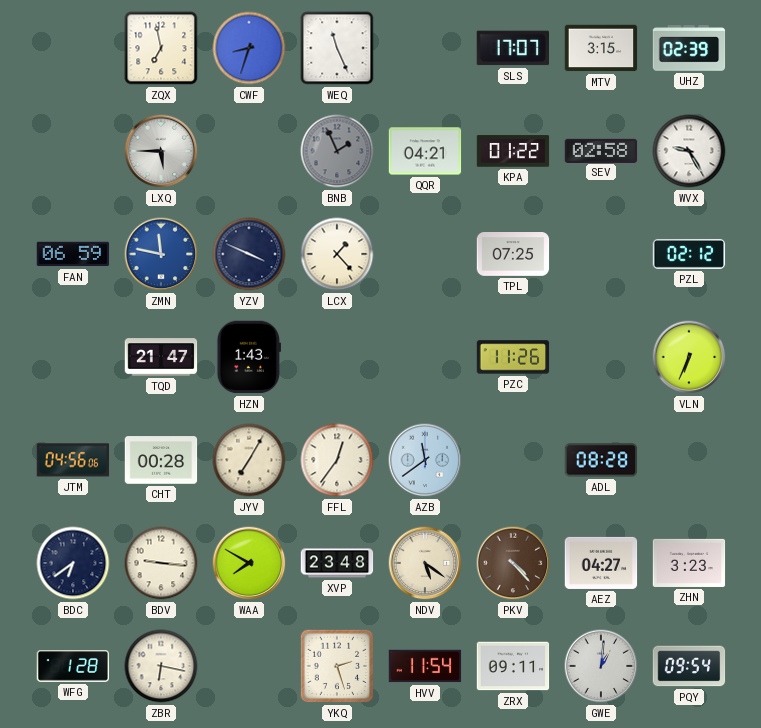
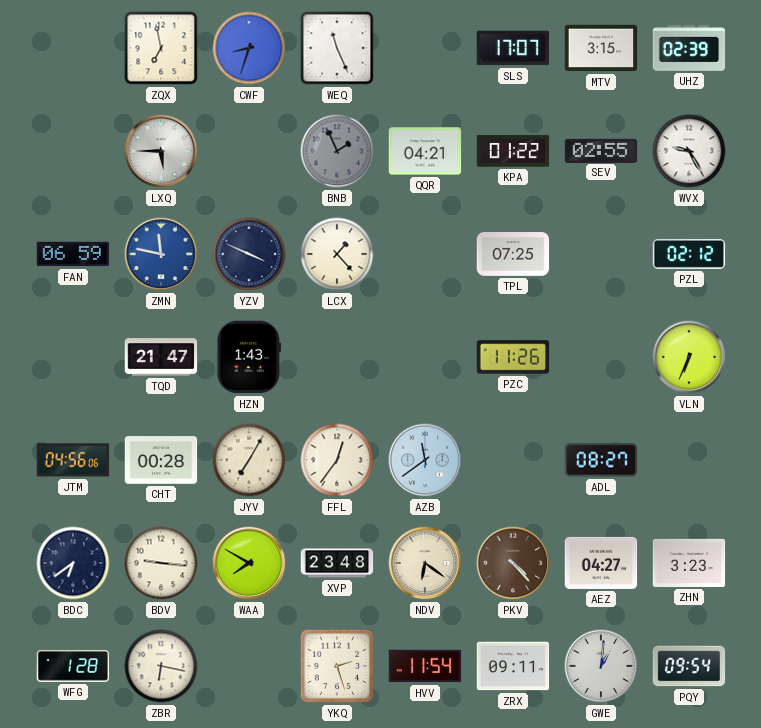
SEV: 02:58 -> 02:55 (601, 150)
ADL: 08:28 -> 08:27 (601, 460)
NDV: 5:21 -> 6:21 (425, 563)
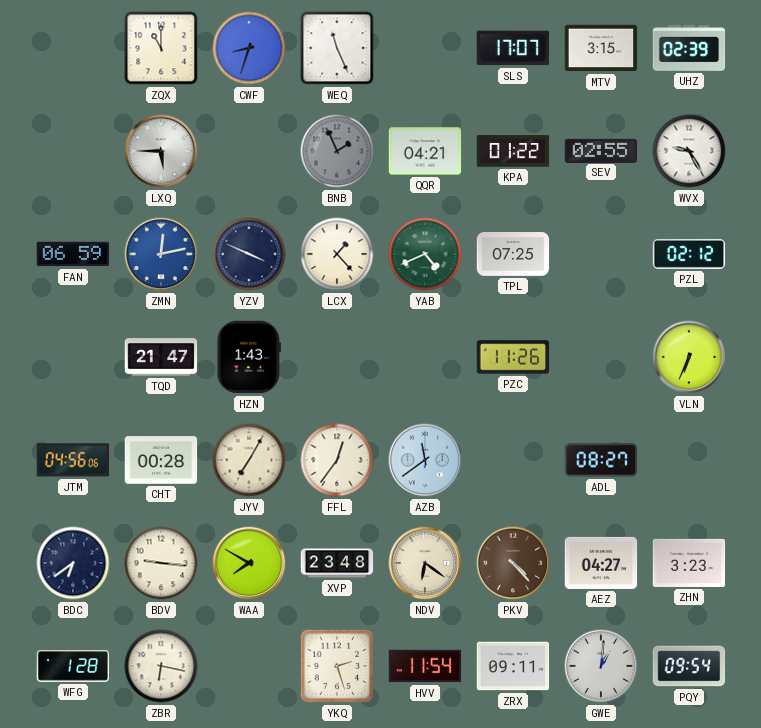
ZQX: 6:58 -> 11:00 (161, 48)
ZMN: 11:47 -> 12:13 (161, 254)
YAB: none -> 4:41 (425, 254)
